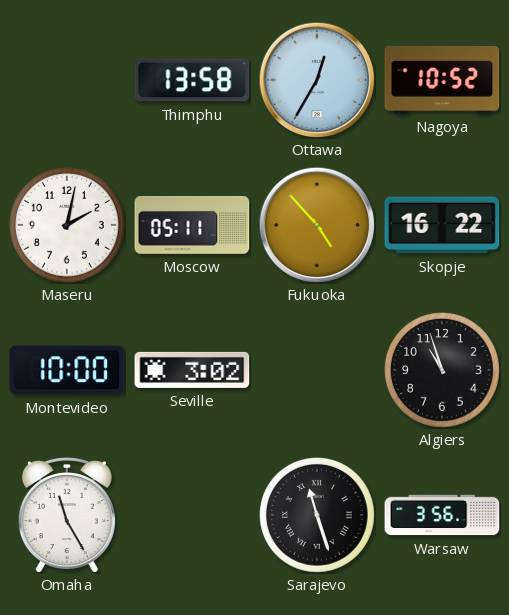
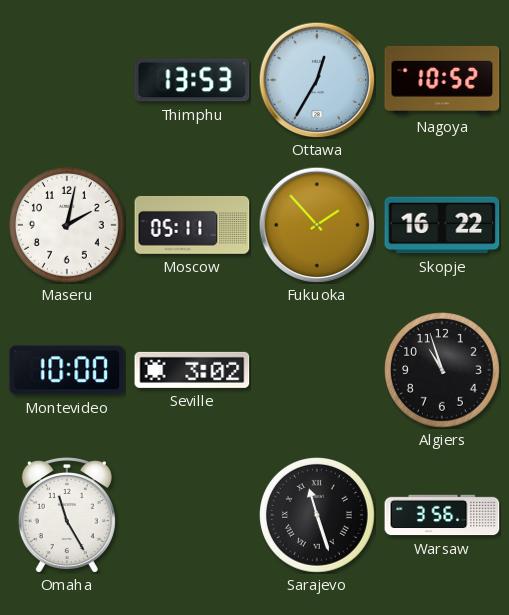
Thimphu: 13:58 -> 13:53 (192, 80)
Fukuoka: 4:53 -> 1:53 (317, 225)
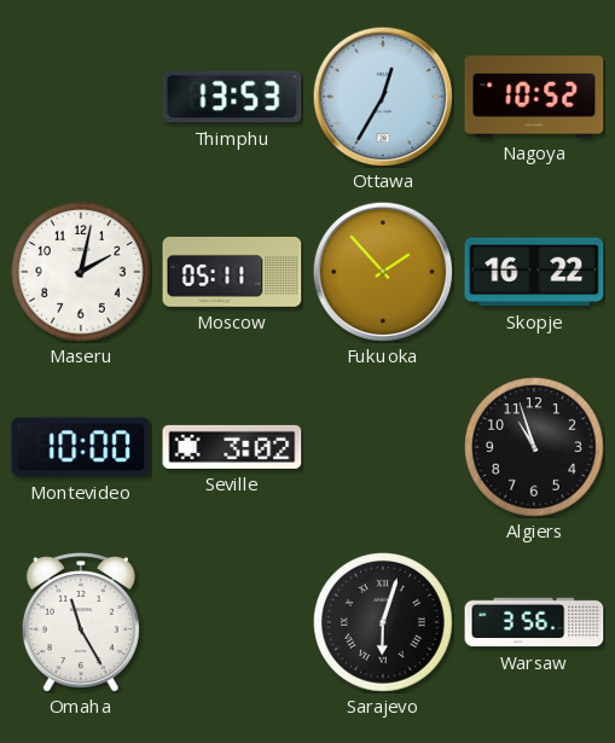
Sarajevo: 11:27 -> 6:03 (384, 623)
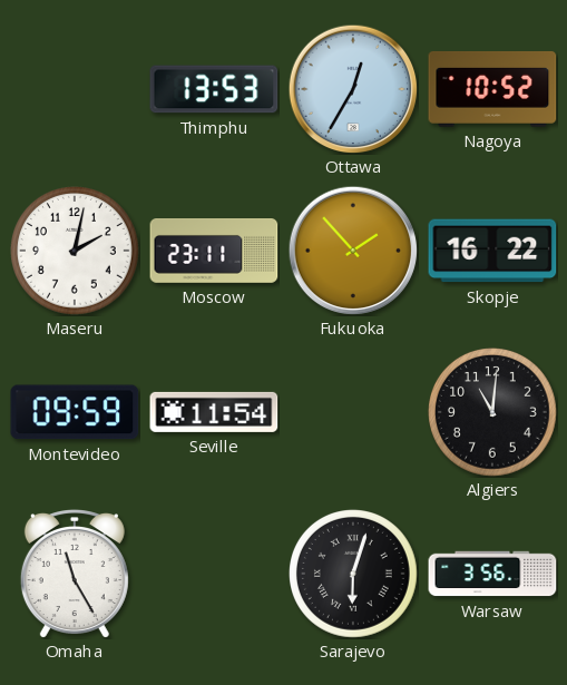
Moscow: 05:11 -> 23:11 (214, 252)
Montevideo: 10:00 -> 09:59 (75, 412)
Seville: 3:02 -> 11:54 (214, 412)
Algiers: 10:57 -> 11:01 (493, 413)
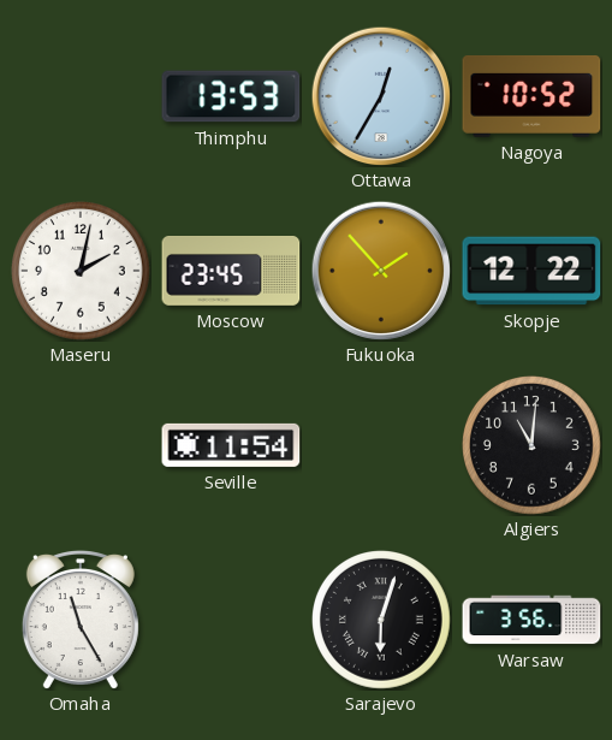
Moscow: 23:11 -> 23:45 (231, 272)
Skopje: 16:22 -> 12:22 (531, 271)
Montevideo: 09:59 -> none (75, 412)
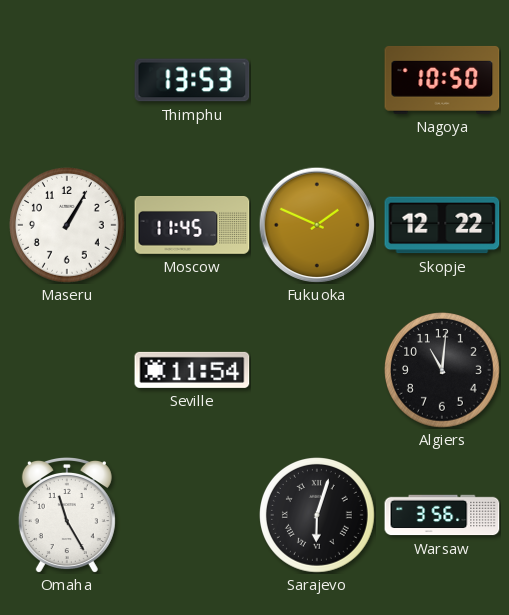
Ottawa: 12:35 -> none (381, 96)
Nagoya: 10:52 -> 10:50 (442, 80)
Maseru: 2:02 -> 1:05 (68, 226)
Moscow: 23:45 -> 11:45 (192, 226)
Fukuoka: 1:53 -> 1:49 (317, 225)
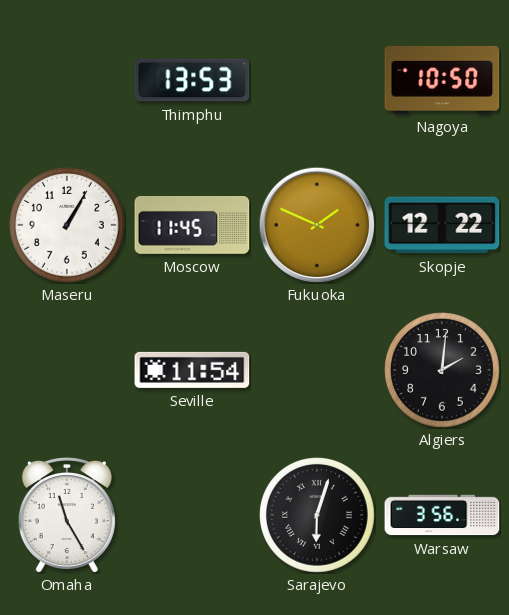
Algiers: 11:01 -> 2:01 (443, 371)
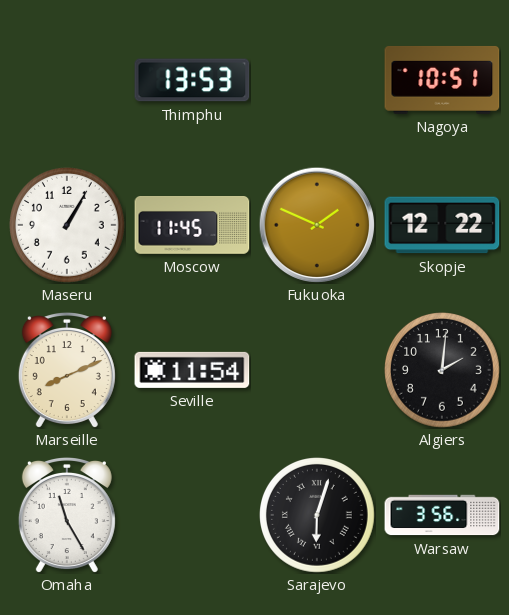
Nagoya: 10:50 -> 10:51 (442, 80)
Marseille: none -> 8:11 (67, 370)
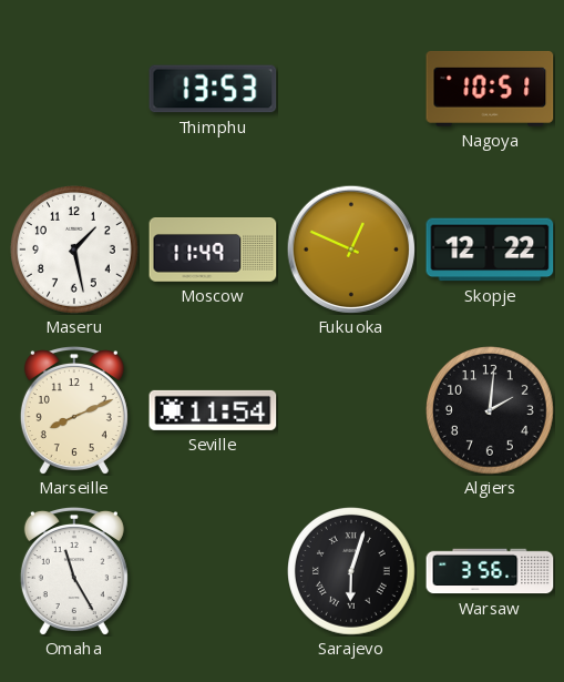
Maseru: 1:05 -> 1:28 (75, 251)
Moscow: 11:45 -> 11:49 (213, 251)
Fukuoka: 1:49 -> 12:49 (351, 250)
